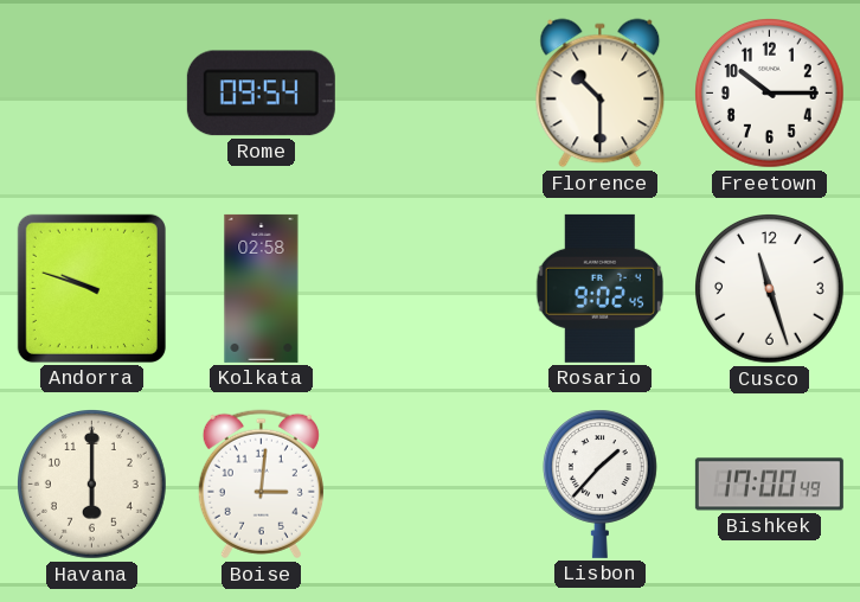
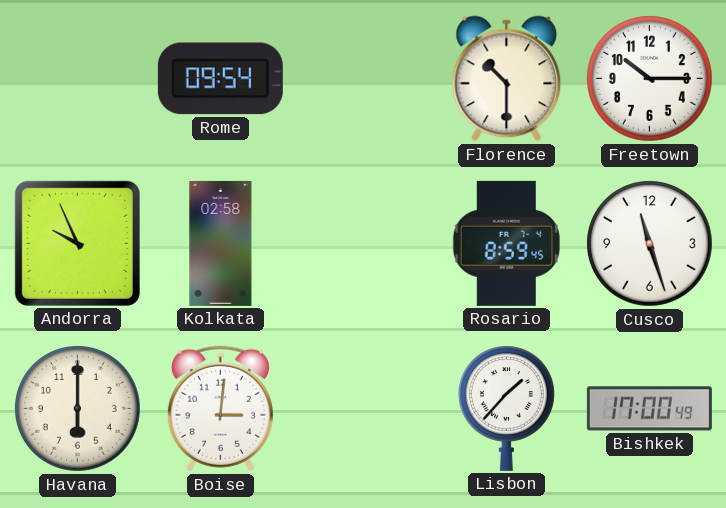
Andorra: 9:48 -> 9:56 (77, 243)
Rosario: 9:02 -> 8:59 (506, 243)
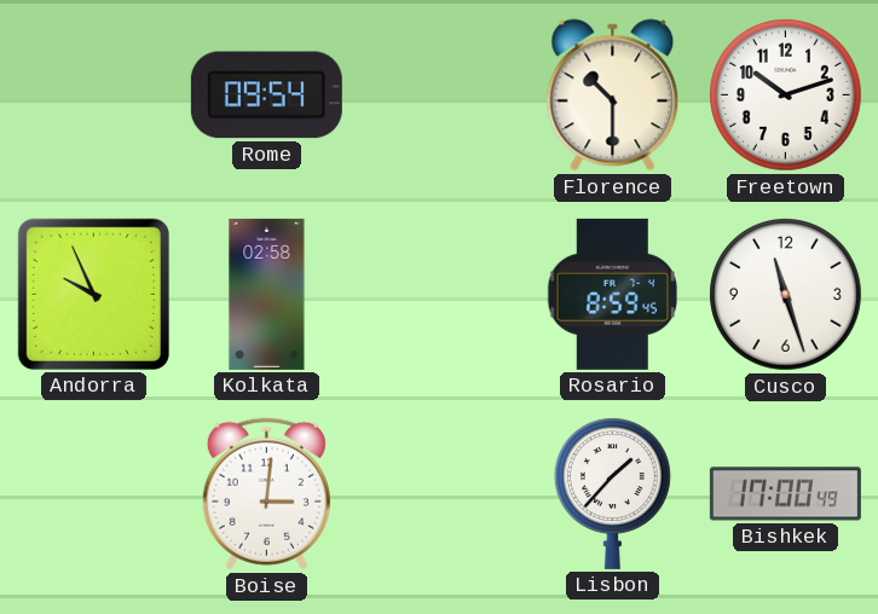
Freetown: 10:15 -> 10:12 (786, 95)
Havana: 6:00 -> none (78, 409)
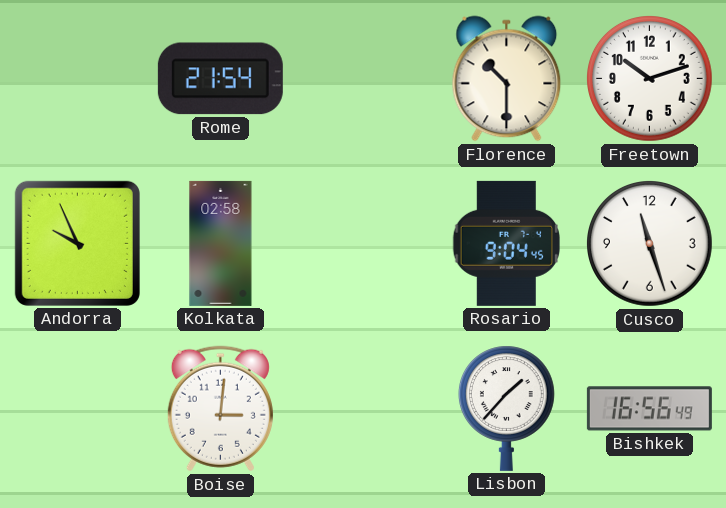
Rome: 09:54 -> 21:54 (220, 79)
Rosario: 8:59 -> 9:04 (506, 243)
Bishkek: 17:00 -> 16:56 (649, 409)
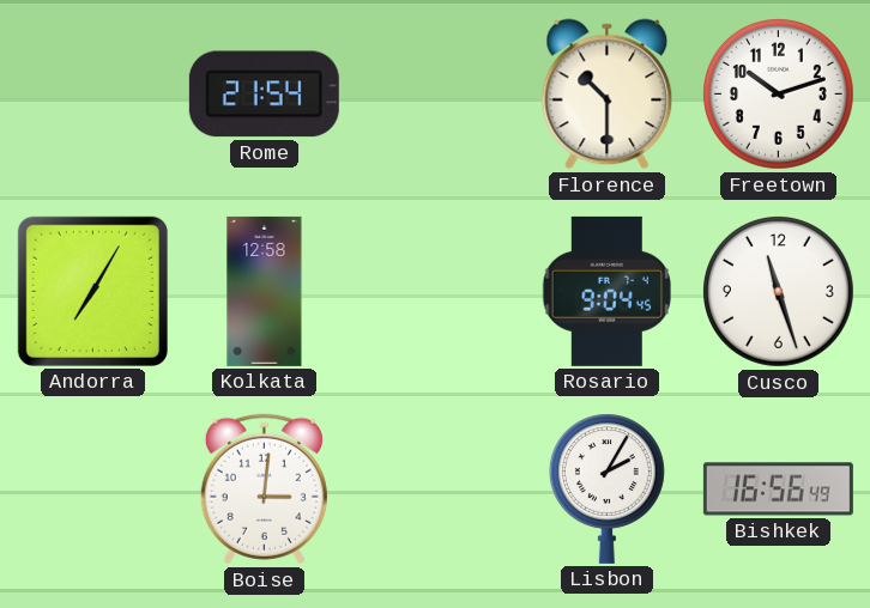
Andorra: 9:56 -> 7:05 (92, 291)
Kolkata: 02:58 -> 12:58 (265, 291)
Lisbon: 1:37 -> 2:05 (606, 488)
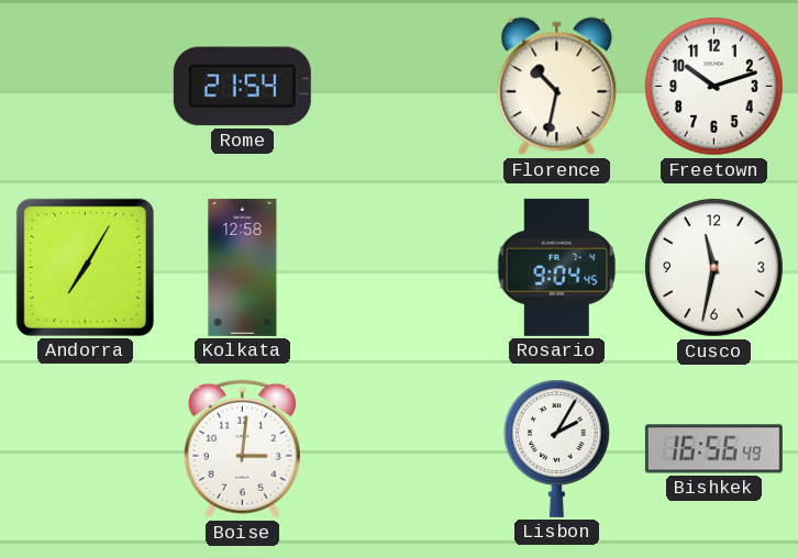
Florence: 10:30 -> 10:32 (557, 87)
Cusco: 11:27 -> 11:32 (714, 268)
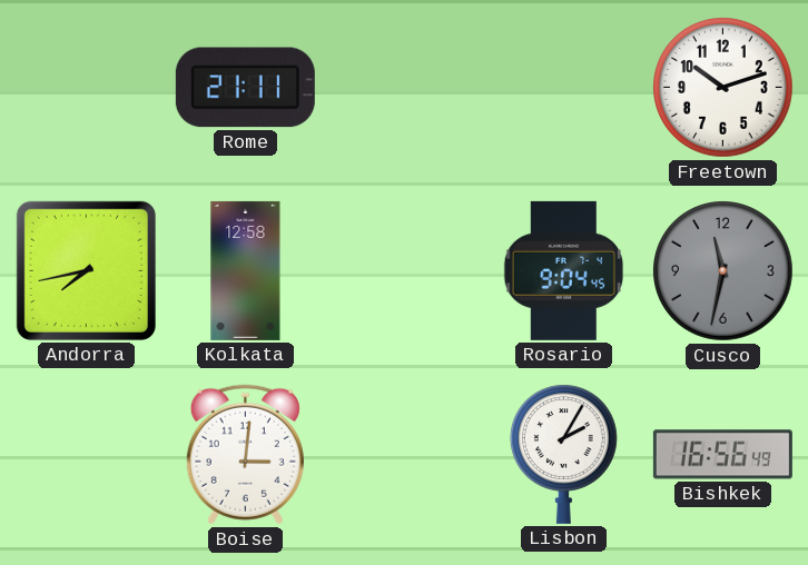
Rome: 21:54 -> 21:11 (245, 88)
Florence: 10:32 -> none (557, 87)
Andorra: 7:05 -> 7:43 (86, 270)
Cusco dial: white -> grey (723, 271)
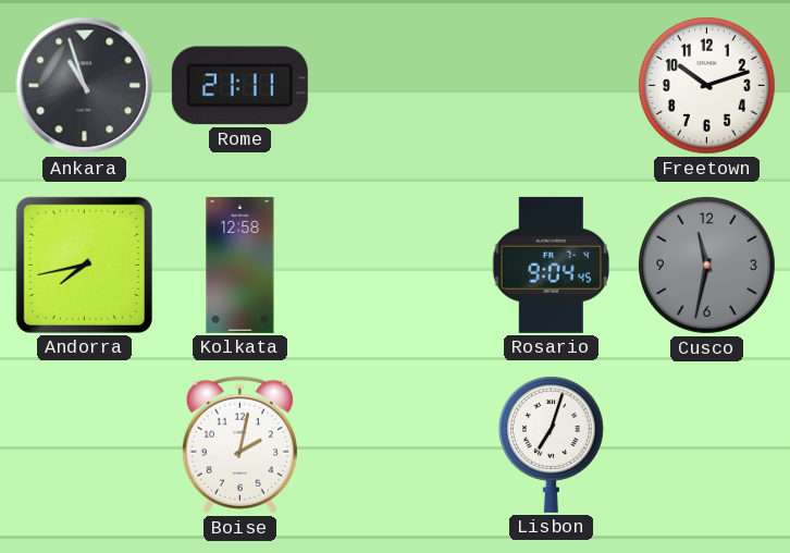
Ankara: none -> 10:57 (85, 86)
Boise: 3:01 -> 2:02 (239, 445)
Lisbon: 2:05 -> 7:03 (551, 444)
Bishkek: 16:56 -> none (722, 455)
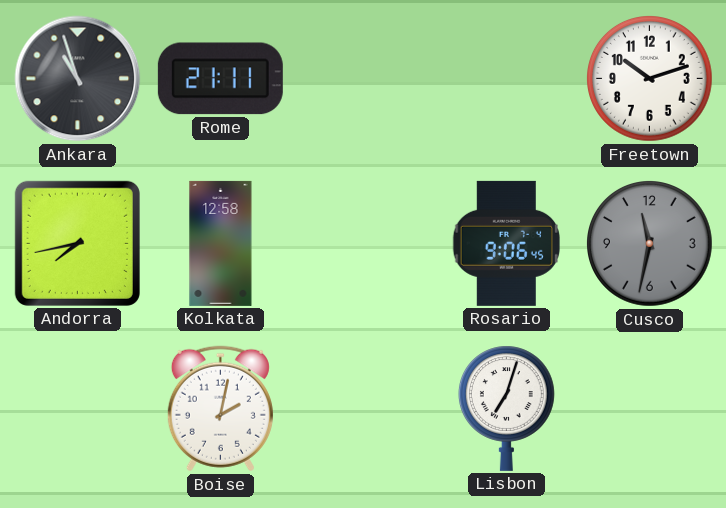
Rosario: 9:04 -> 9:06 (506, 243)
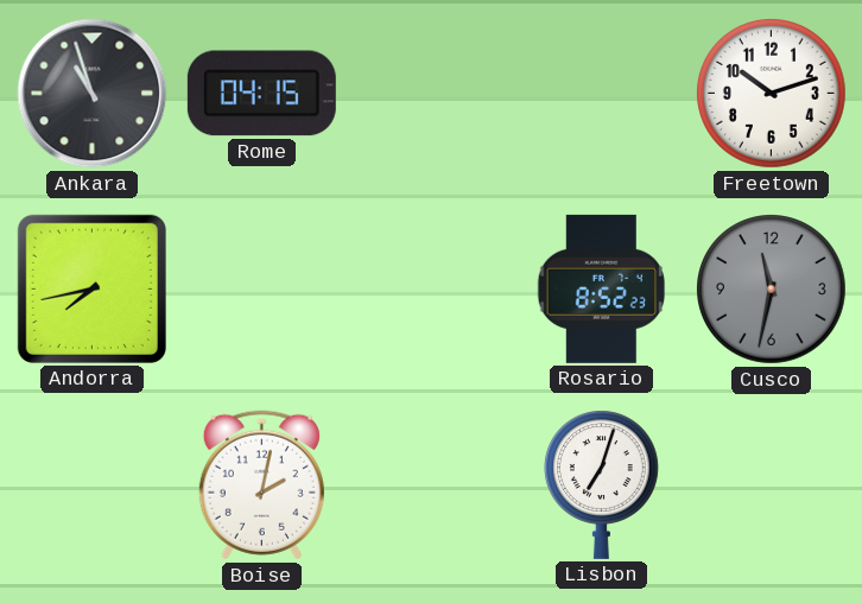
Rome: 21:11 -> 04:15 (261, 94)
Kolkata: 12:58 -> none (221, 243)
Rosario: 9:06 -> 8:52 (601, 288)
